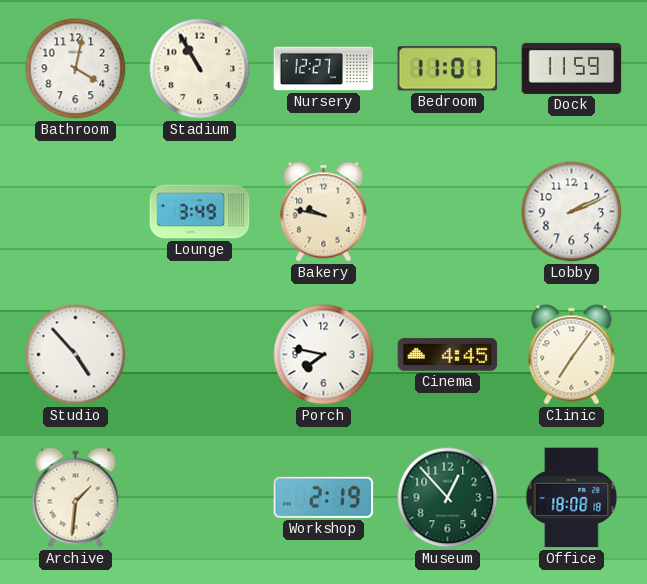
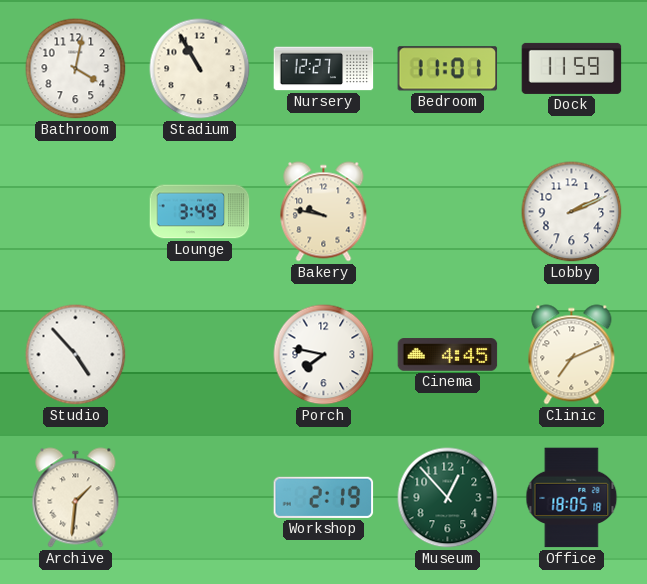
Clinic: 7:06 -> 7:11 (572, 355)
Office: 18:08 -> 18:05 (572, 498)
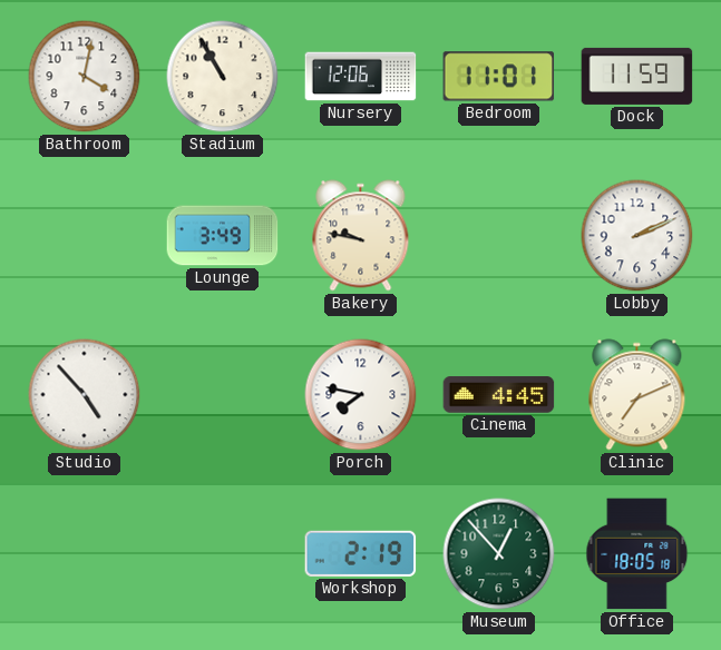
Nursery: 12:27 -> 12:06 (361, 77)
Archive: 1:31 -> none (76, 498)
